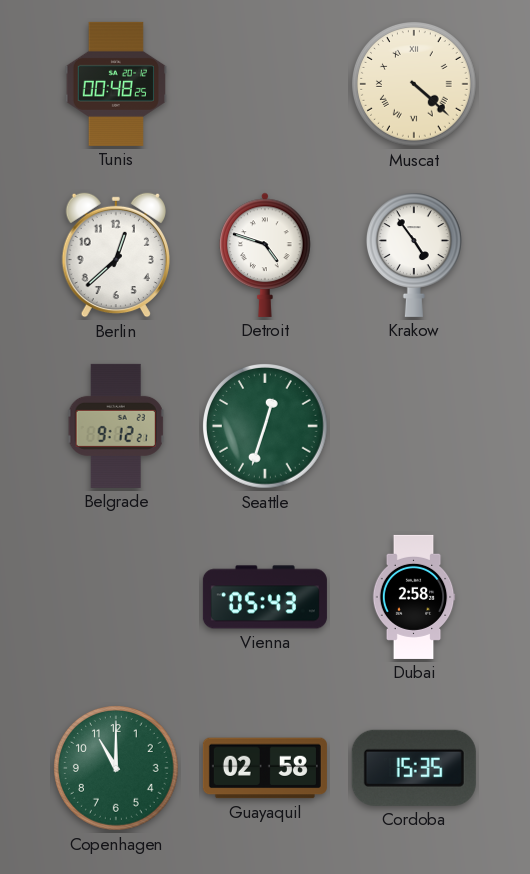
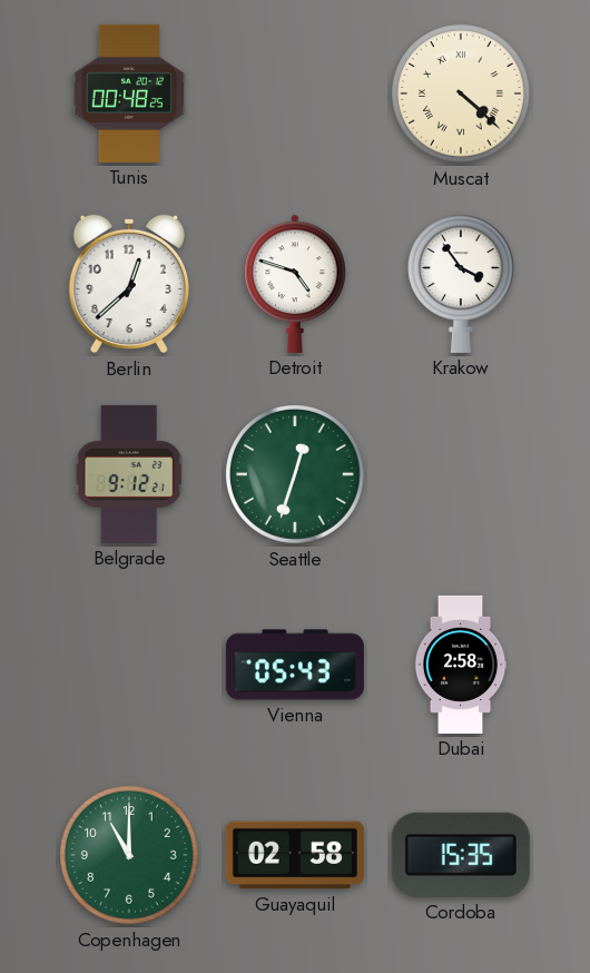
Krakow: 4:54 -> 3:54 (461, 284)
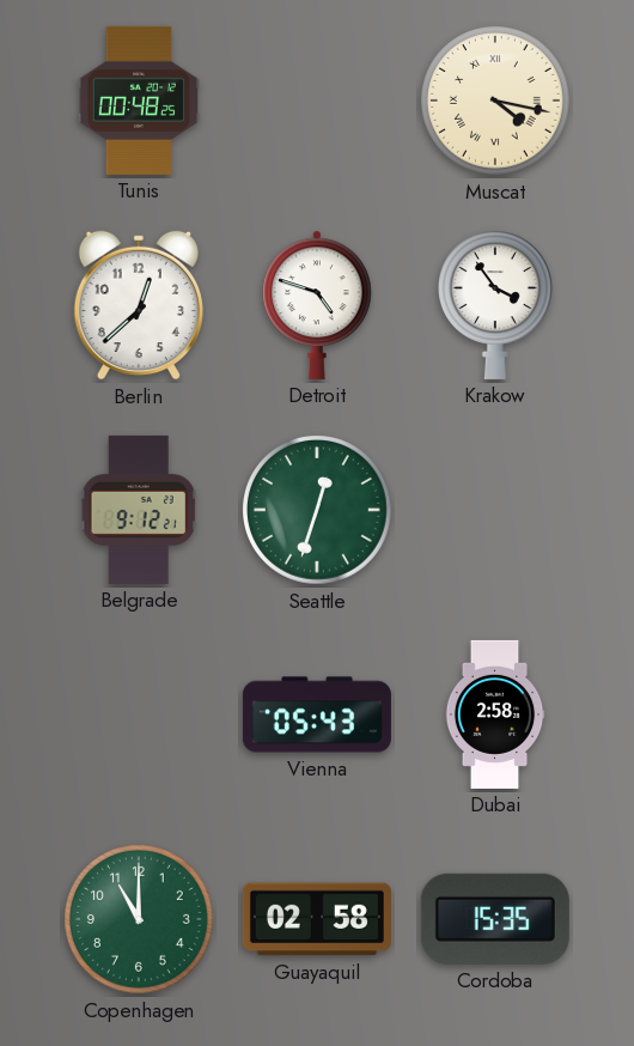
Muscat: 4:22 -> 4:17 (496, 102)
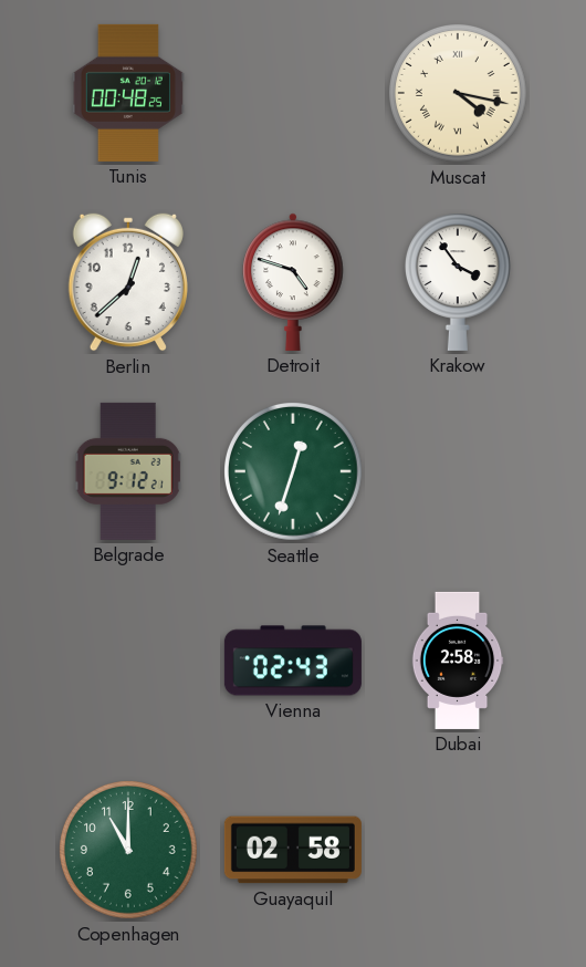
Vienna: 05:43 -> 02:43 (293, 661)
Cordoba: 15:35 -> none (495, 919)
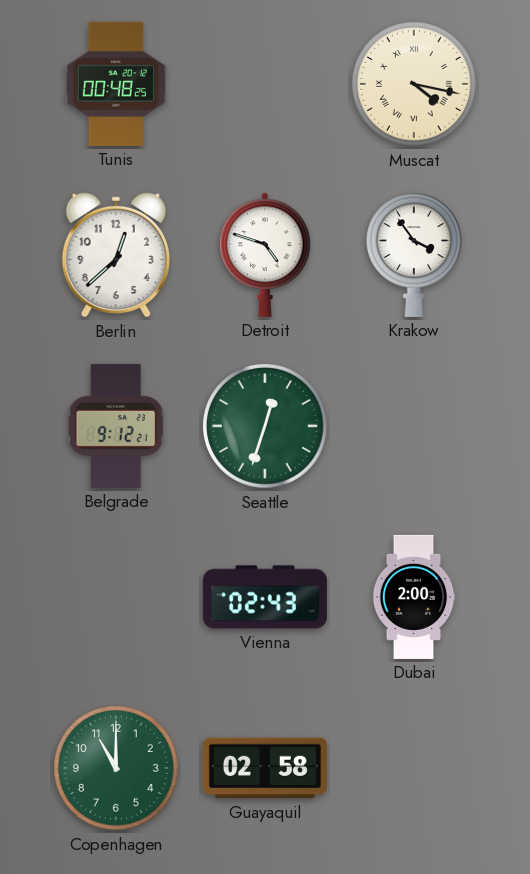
Dubai: 2:58 -> 2:00 (414, 597)
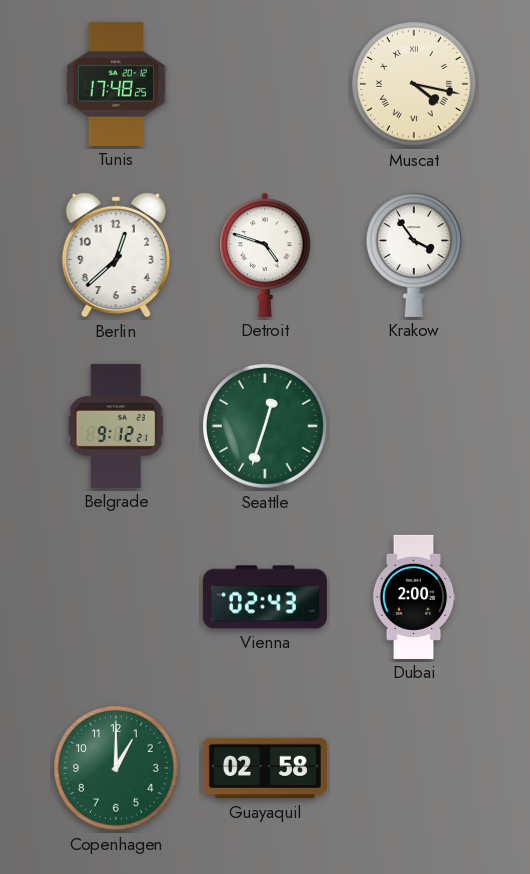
Tunis: 00:48 -> 17:48 (115, 84)
Copenhagen: 11:00 -> 1:00 (117, 769)
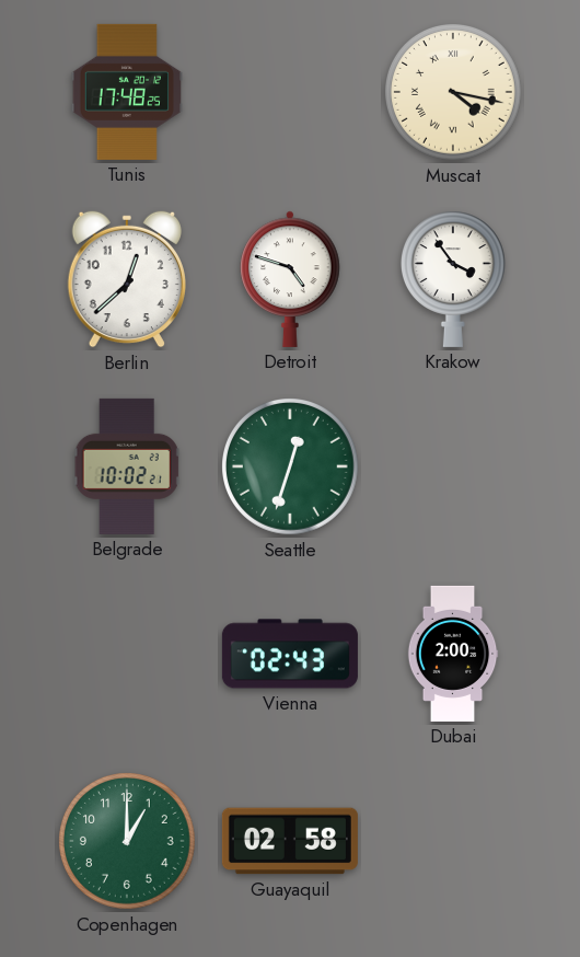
Belgrade: 9:12 -> 10:02 (127, 466)
